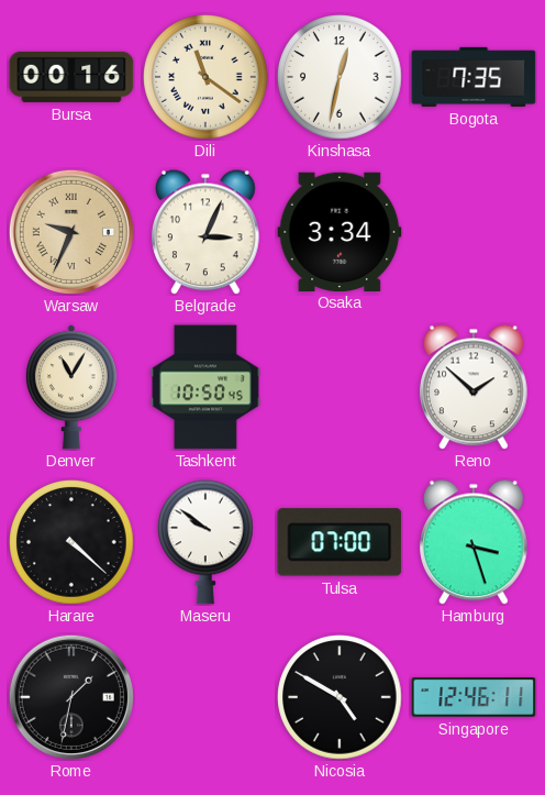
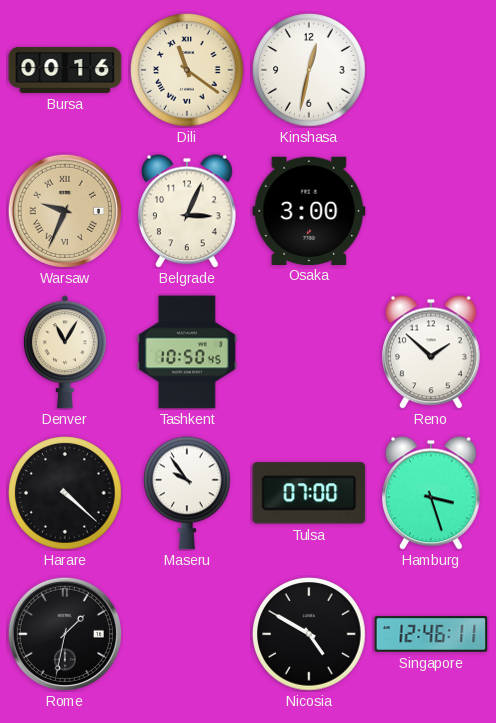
Bogota: 7:35 -> none (474, 77)
Osaka: 3:34 -> 3:00 (309, 210)
Maseru: 9:51 -> 9:54 (188, 493)
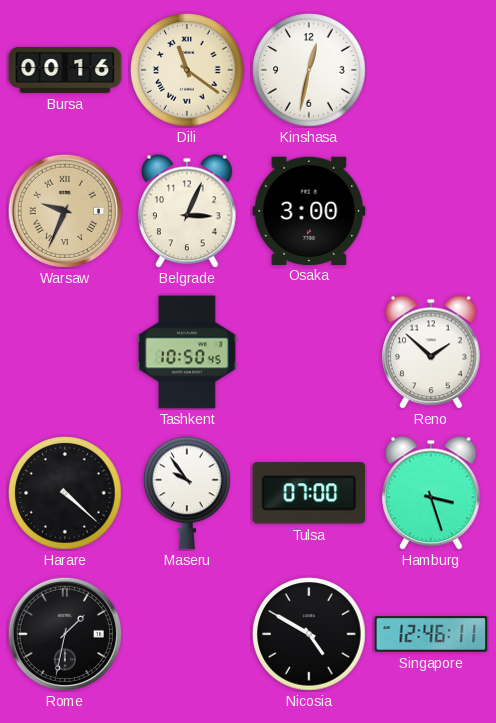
Denver: 11:05 -> none (65, 352)
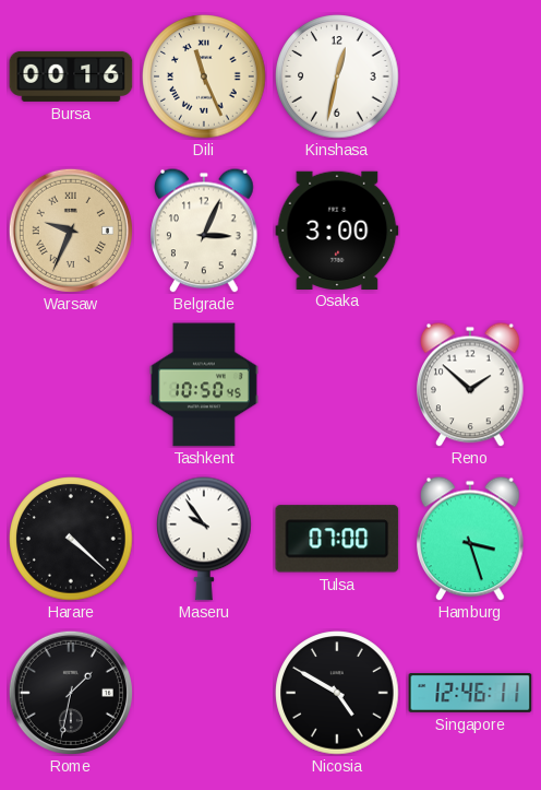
Dili: 11:21 -> 11:26 (204, 76)
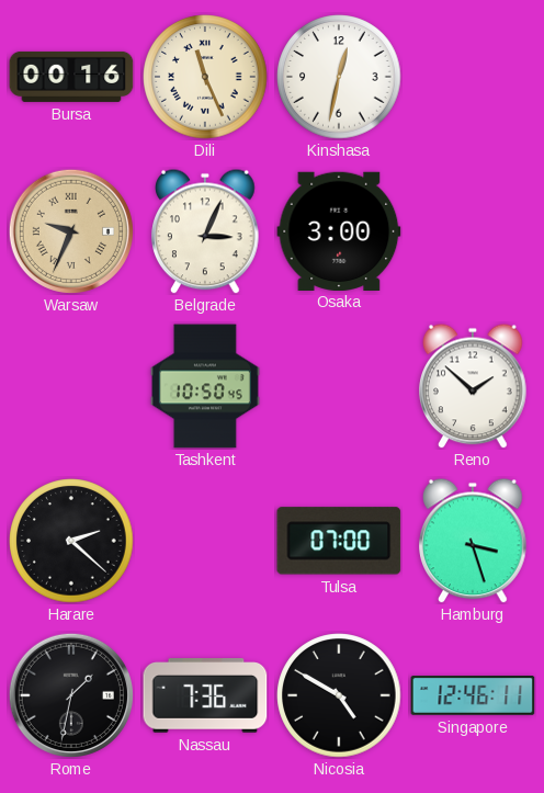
Harare: 4:22 -> 2:22 (71, 541)
Maseru: 9:54 -> none (205, 539)
Nassau: none -> 7:36 (205, 695)
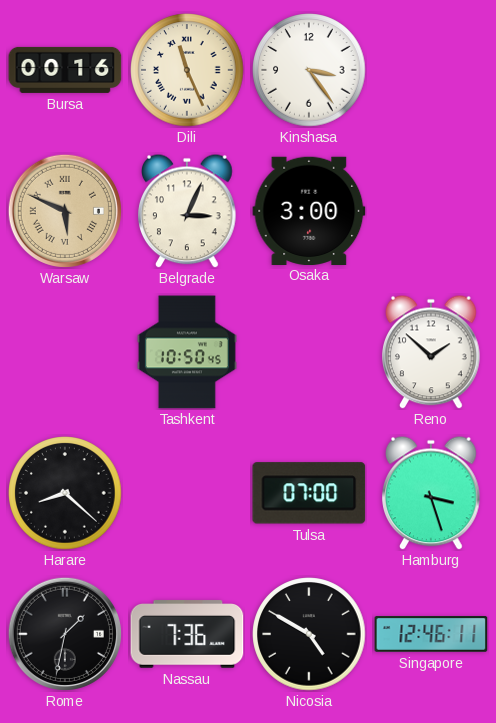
Kinshasa: 12:32 -> 3:24 (309, 70)
Warsaw: 9:34 -> 5:49 (65, 211)
Harare: 2:22 -> 8:22 (65, 493)
